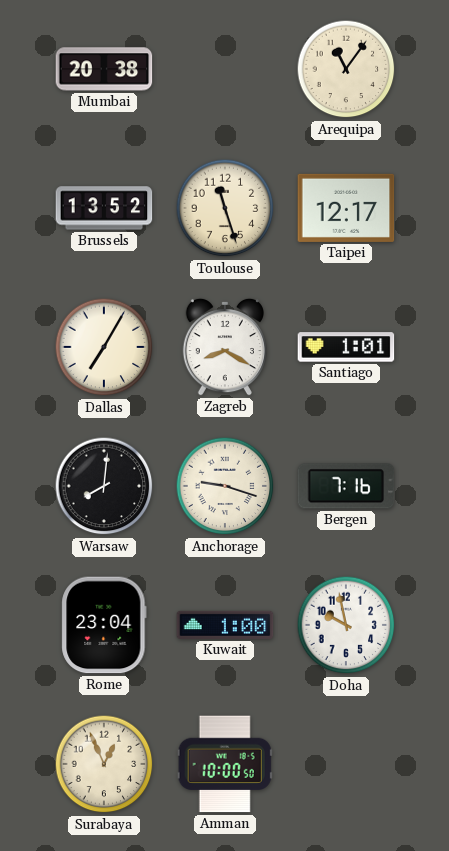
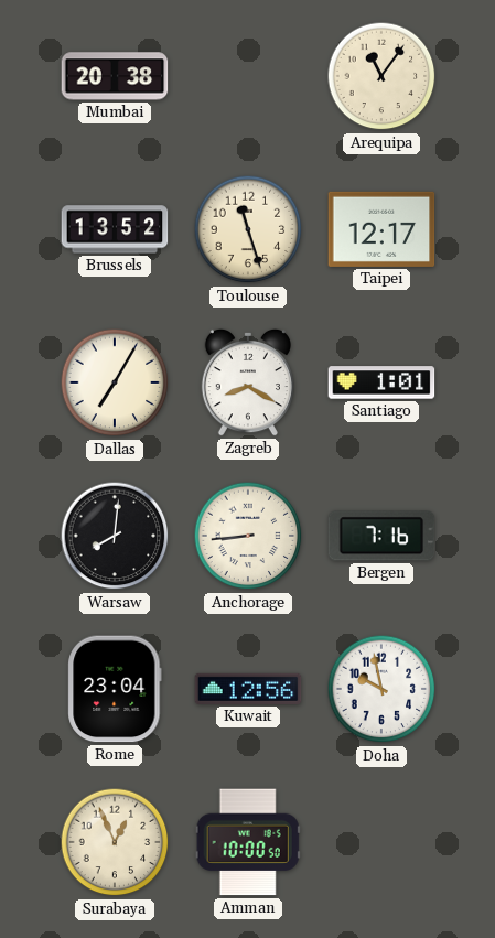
Anchorage: 9:18 -> 8:44 (248, 536)
Kuwait: 1:00 -> 12:56 (248, 689)
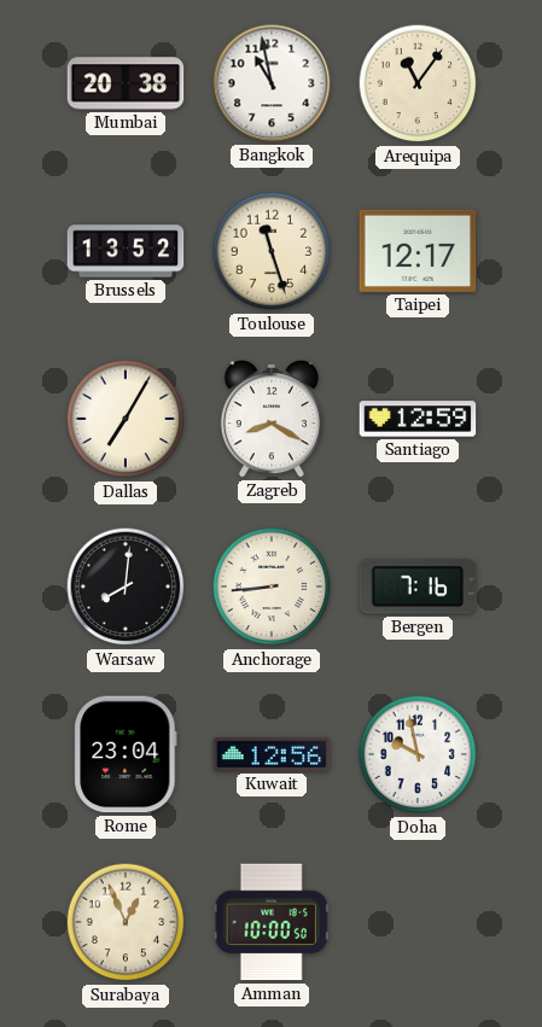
Bangkok: none -> 10:58 (272, 83)
Santiago: 1:01 -> 12:59 (418, 419)
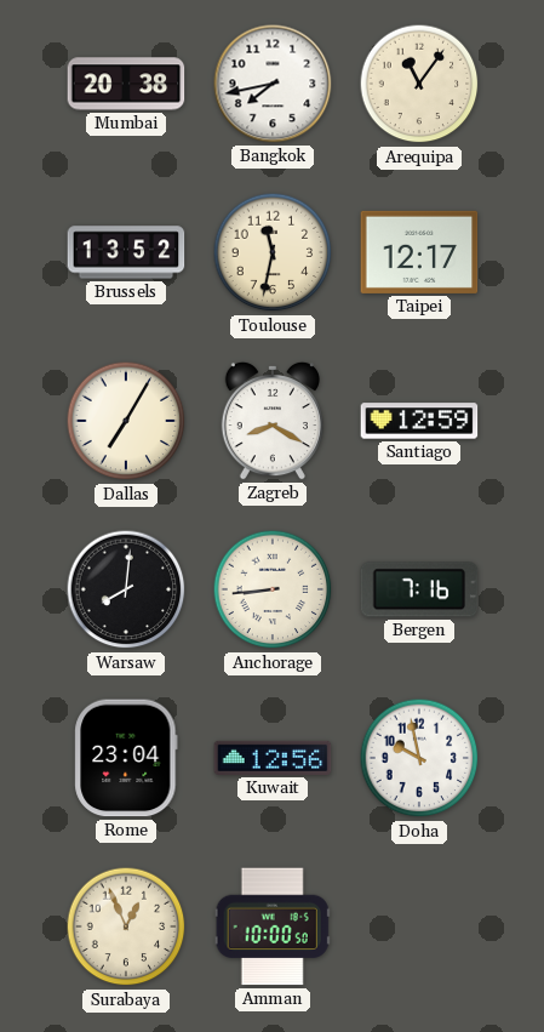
Bangkok: 10:58 -> 7:43 (273, 84)
Toulouse: 11:27 -> 11:32 (273, 252)
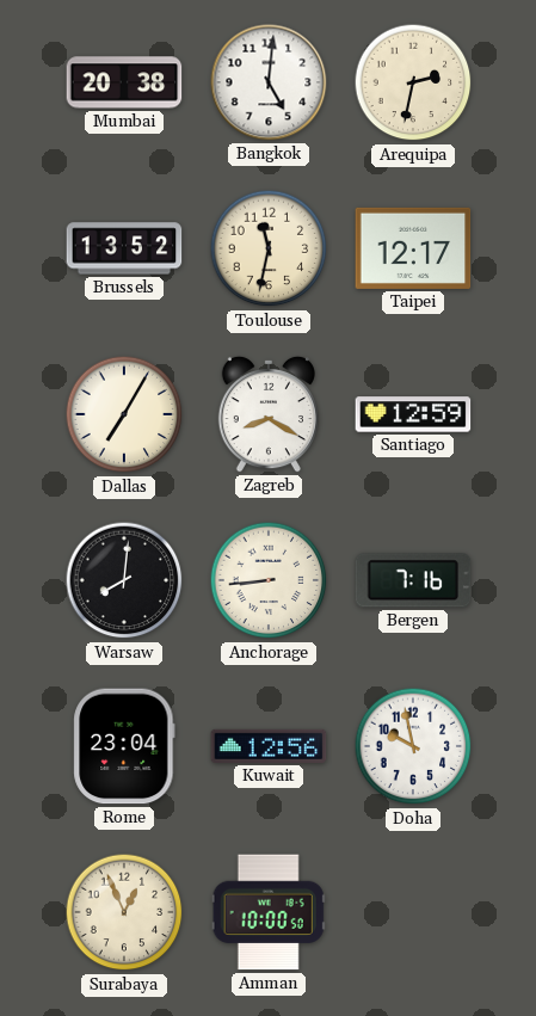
Bangkok: 7:43 -> 5:01 (269, 82)
Arequipa: 11:06 -> 2:32 (413, 82)
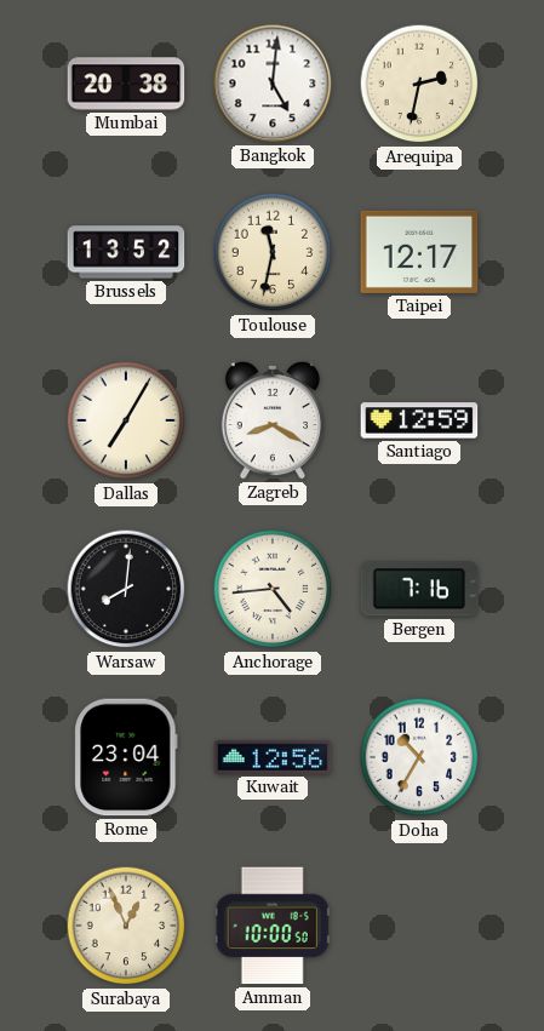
Anchorage: 8:44 -> 4:44 (273, 589)
Doha: 9:58 -> 10:35 (419, 757)
